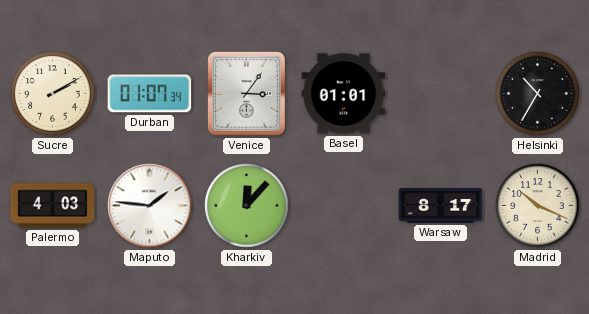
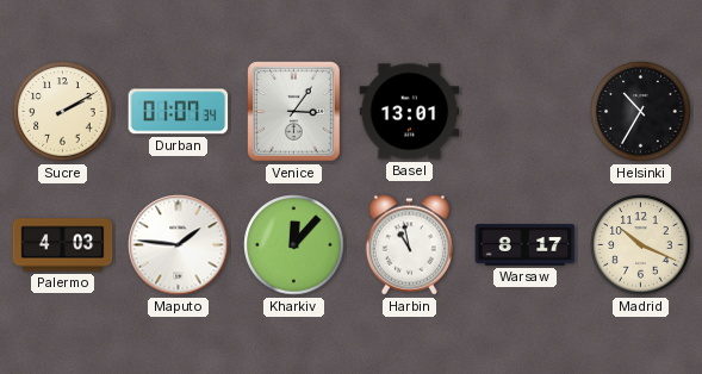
Basel: 01:01 -> 13:01 (410, 112)
Harbin: none -> 10:58 (409, 245)
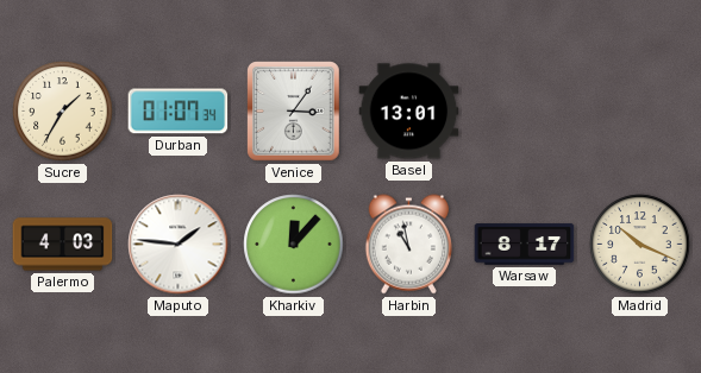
Sucre: 2:10 -> 1:35 (63, 112)
Helsinki: 10:35 -> none (641, 112)
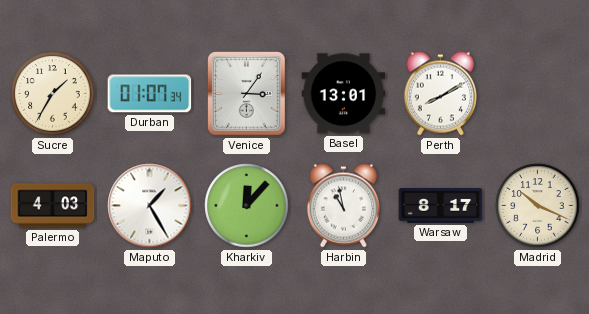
Perth: none -> 8:10 (440, 94)
Maputo: 1:46 -> 1:25 (150, 206)
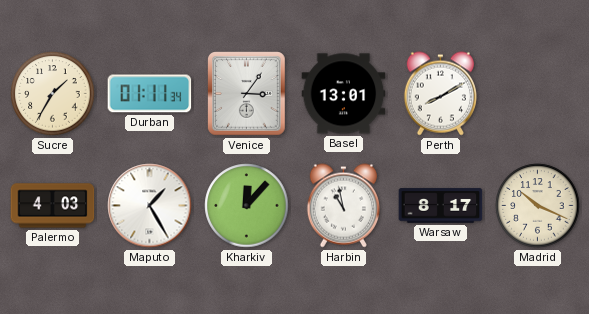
Durban: 01:07 -> 01:11 (150, 94)
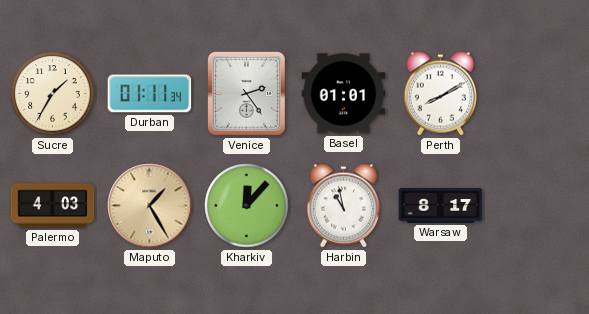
Venice: 3:06 -> 2:24 (247, 94)
Basel: 13:01 -> 01:01 (344, 94)
Maputo dial: white -> champagne (150, 206)
Madrid: 10:19 -> none (538, 206)
